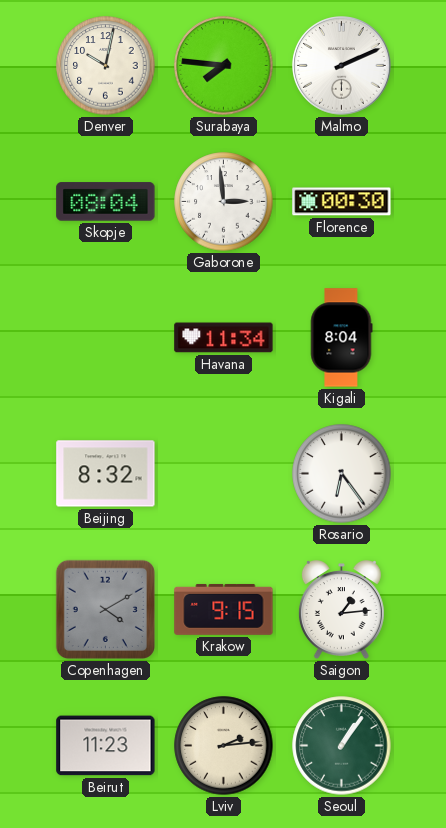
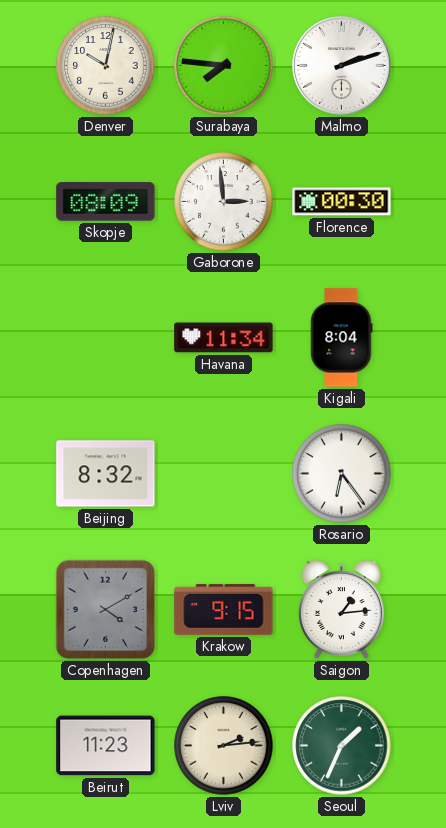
Malmo: 2:11 -> 2:12 (342, 66)
Skopje: 08:04 -> 08:09 (106, 202)
Seoul: 1:06 -> 1:34 (342, 746)
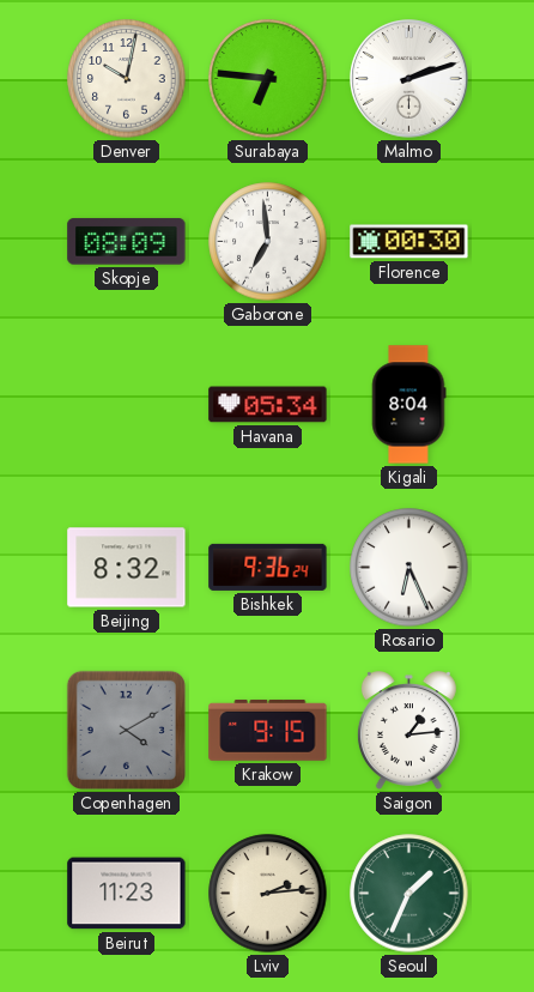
Surabaya: 7:46 -> 6:46 (268, 79)
Gaborone: 2:59 -> 6:59 (268, 242)
Havana: 11:34 -> 05:34 (268, 405)
Bishkek: none -> 9:36 (268, 567)
Rosario: 6:24 -> 6:26 (409, 568)
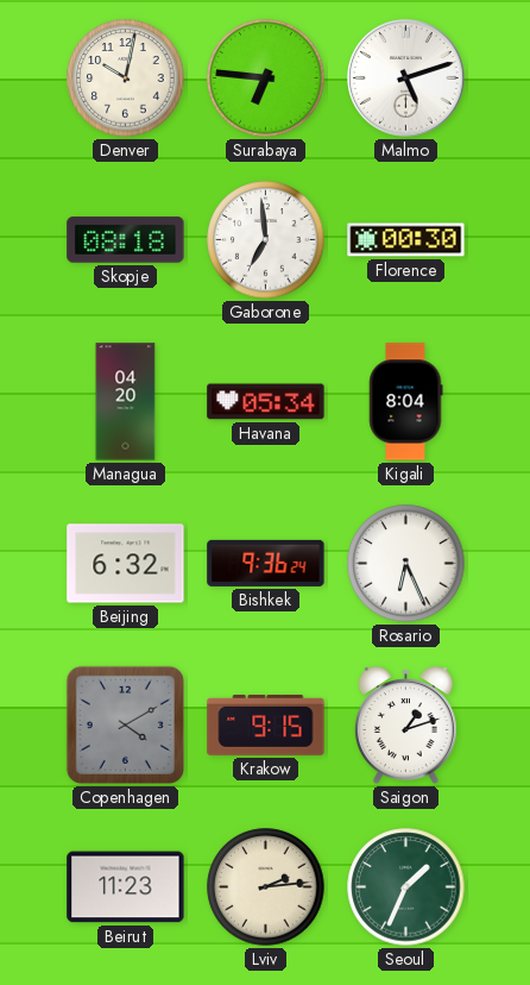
Malmo: 2:12 -> 5:12 (406, 79)
Skopje: 08:09 -> 08:18 (126, 240)
Managua: none -> 04:20 (126, 402)
Beijing: 8:32 -> 6:32 (126, 564)
Saigon: 1:14 -> 1:12 (405, 726)
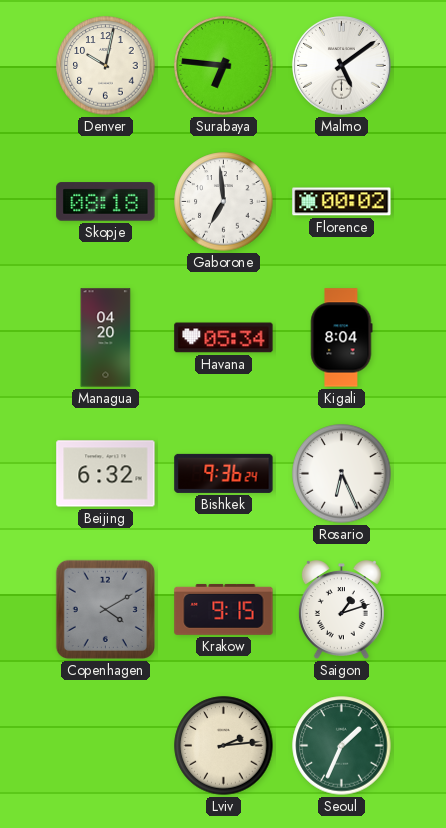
Malmo: 5:12 -> 5:09 (342, 66)
Florence: 00:30 -> 00:02 (342, 202)
Beirut: 11:23 -> none (126, 887)
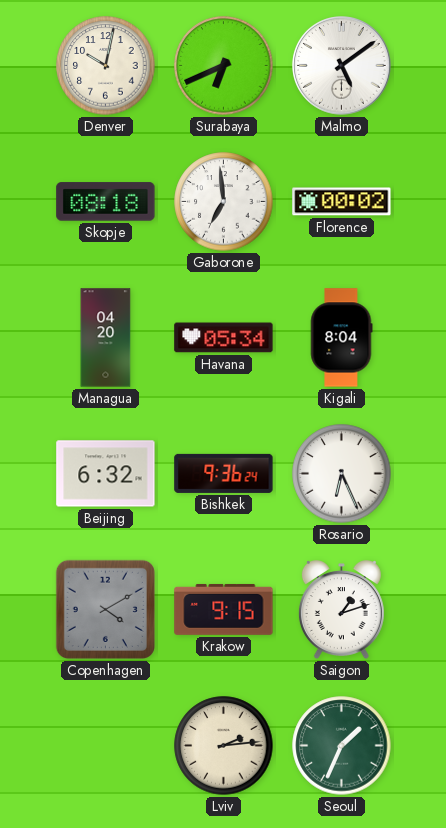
Surabaya: 6:46 -> 6:41 (224, 66)
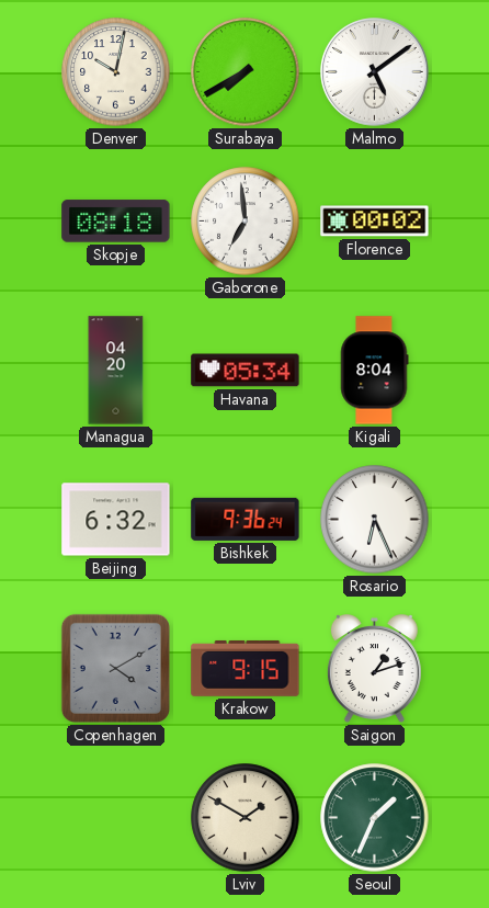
Surabaya: 6:41 -> 7:40 (246, 72)
Lviv: 2:14 -> 1:50 (246, 818)
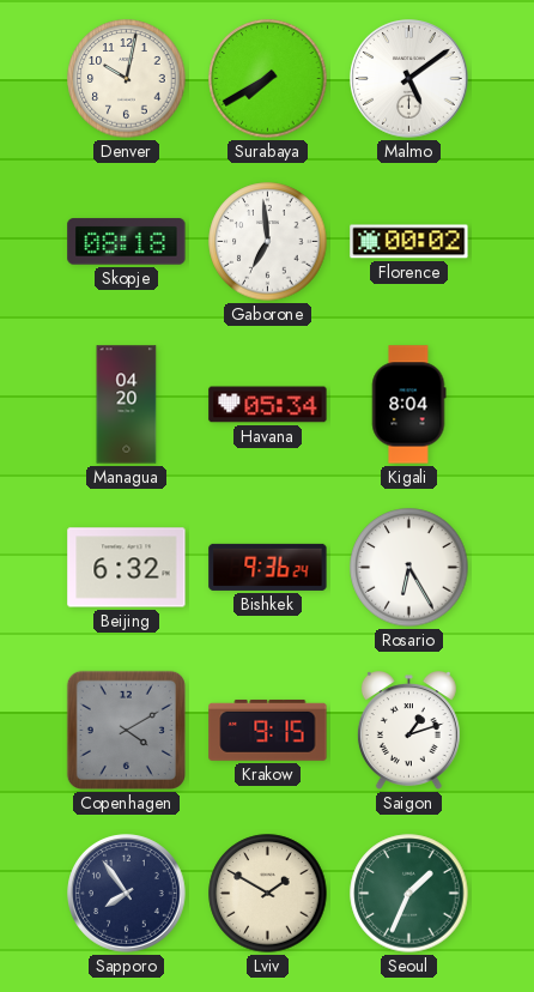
Rosario: 6:26 -> 6:25 (409, 568)
Sapporo: none -> 7:54 (127, 894)
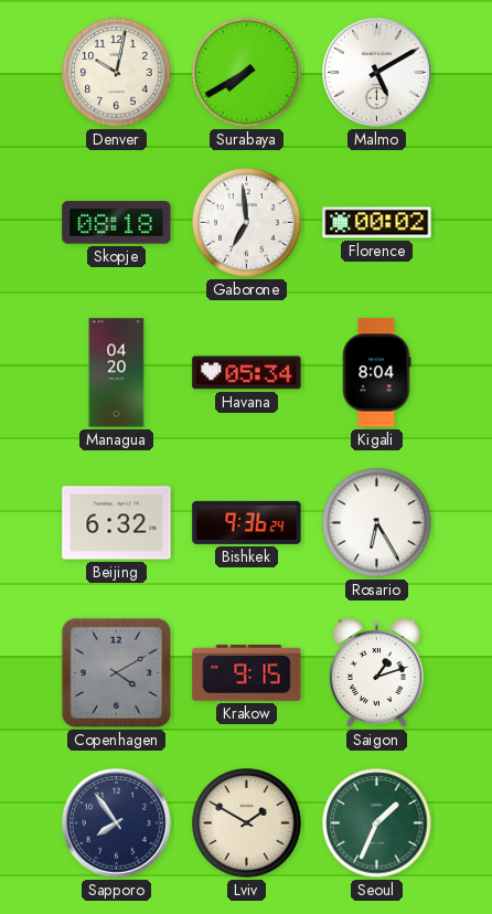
Malmo: 5:09 -> 5:10 (377, 73)
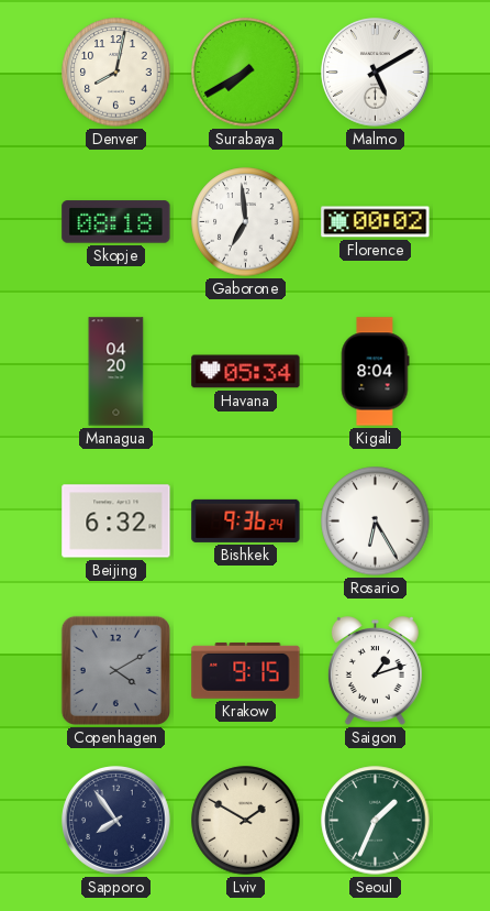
Denver: 10:02 -> 8:02 (116, 73)
